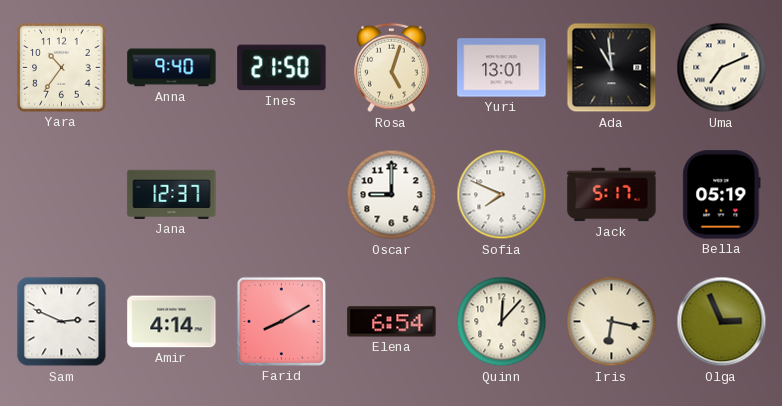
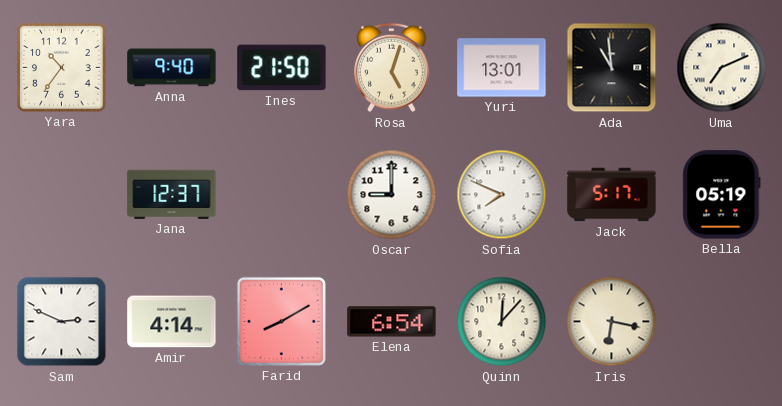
Olga: 2:56 -> none (722, 322)
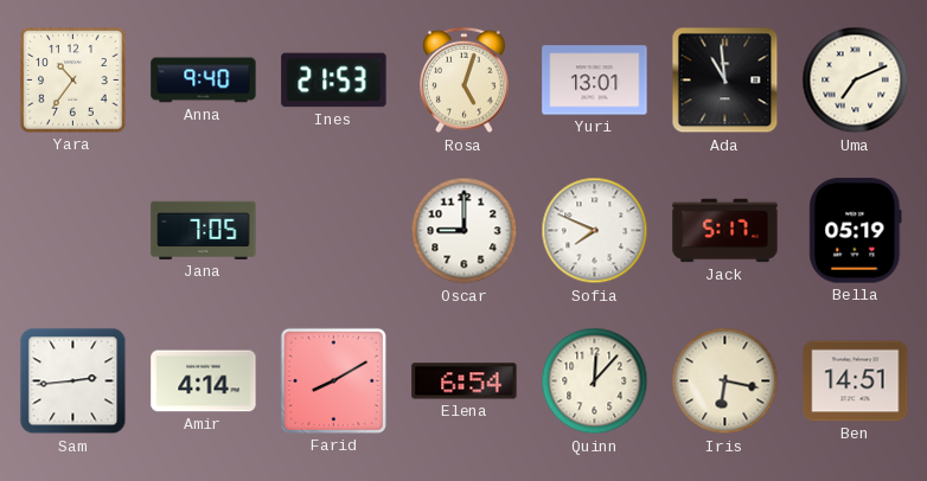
Ines: 21:50 -> 21:53 (334, 81)
Jana: 12:37 -> 7:05 (204, 230)
Sam: 2:49 -> 2:44 (73, 381)
Ben: none -> 14:51 (856, 381)
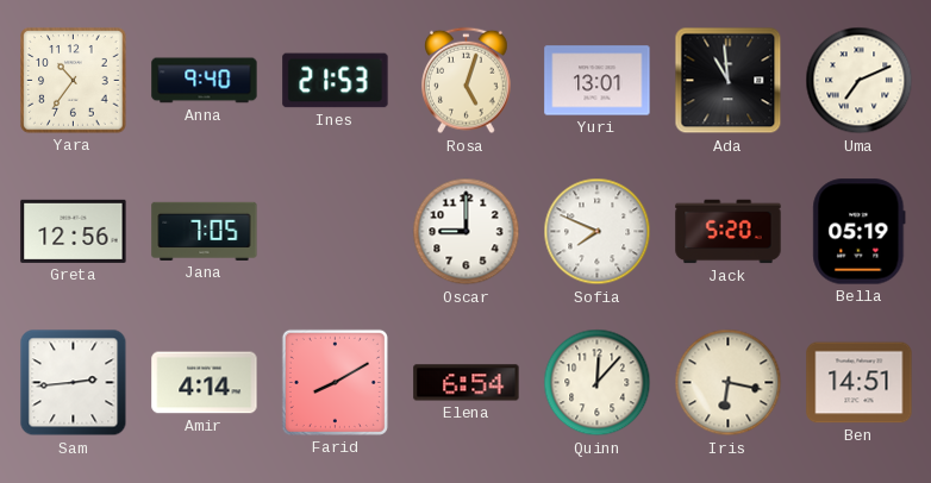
Greta: none -> 12:56 (74, 231)
Jack: 5:17 -> 5:20 (729, 232)
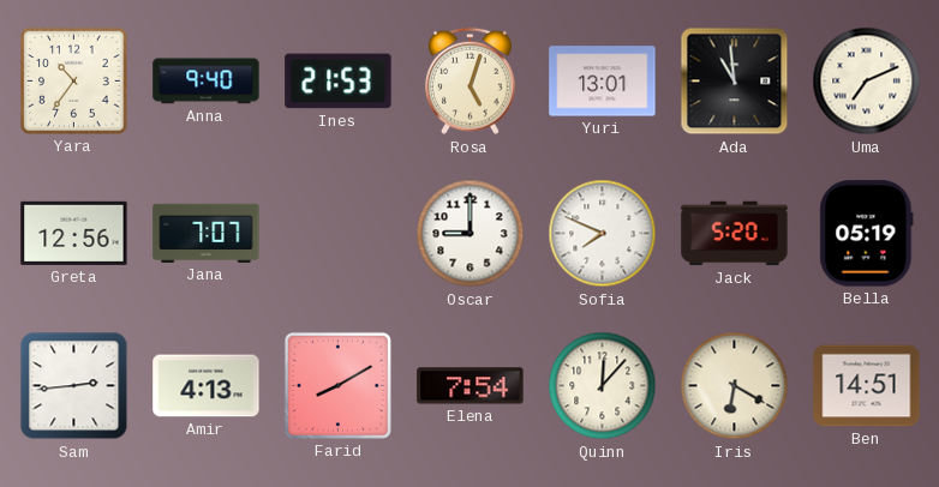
Jana: 7:05 -> 7:07 (207, 233)
Amir: 4:14 -> 4:13 (207, 386)
Elena: 6:54 -> 7:54 (471, 386)
Iris: 6:17 -> 6:20 (735, 386)
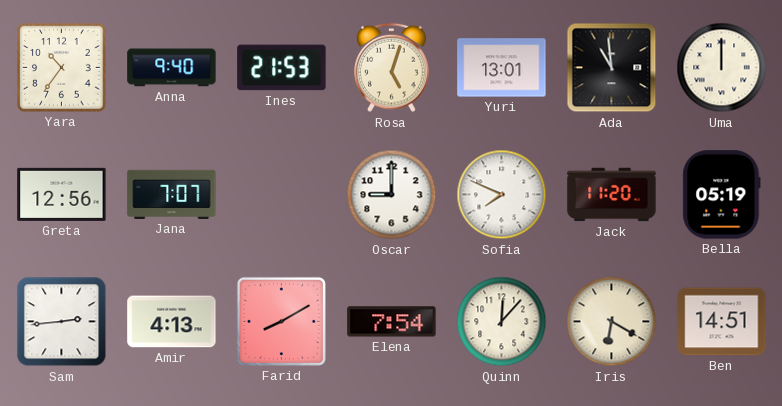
Uma: 7:11 -> 12:00 (722, 68)
Jack: 5:20 -> 11:20 (612, 195)
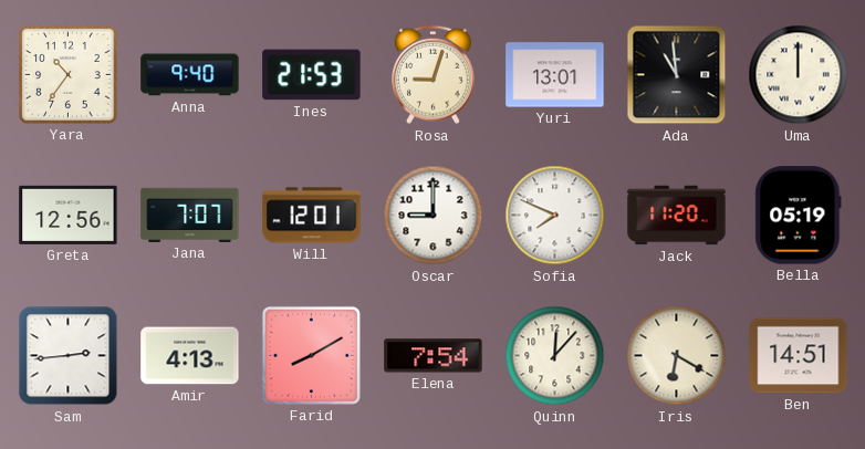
Rosa: 5:03 -> 9:03 (434, 75)
Will: none -> 12:01 (312, 216)
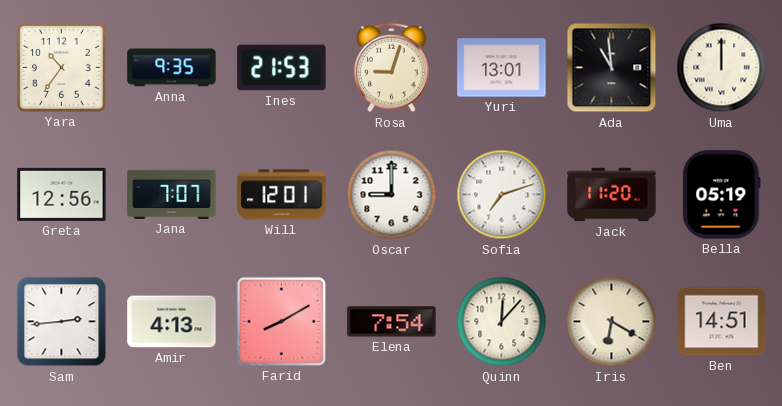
Anna: 9:40 -> 9:35 (172, 68)
Sofia: 7:49 -> 7:12 (502, 195)
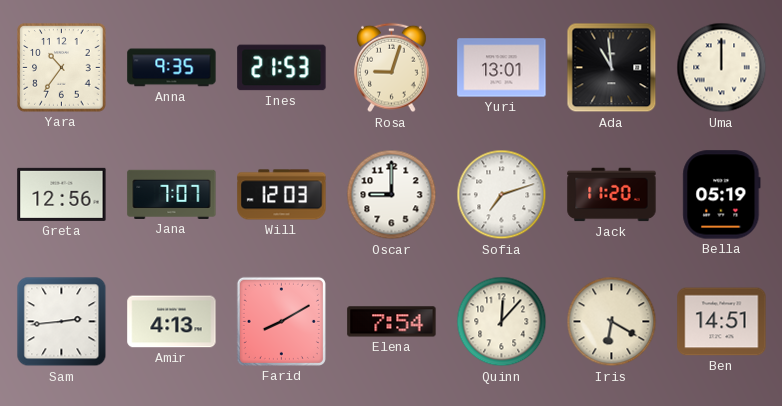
Will: 12:01 -> 12:03 (282, 195)
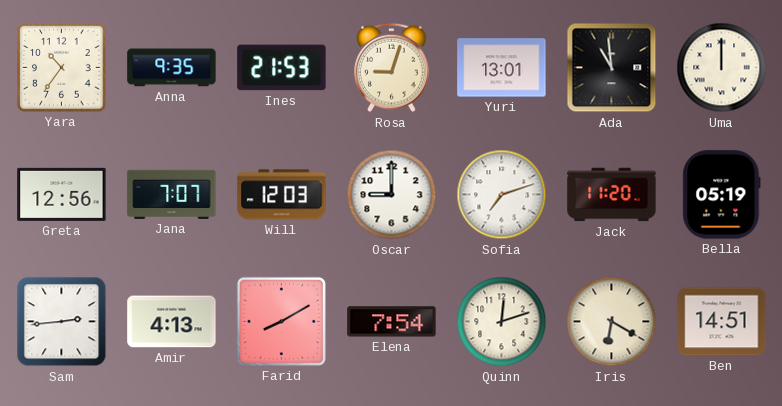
Quinn: 12:07 -> 12:12 (502, 322)
